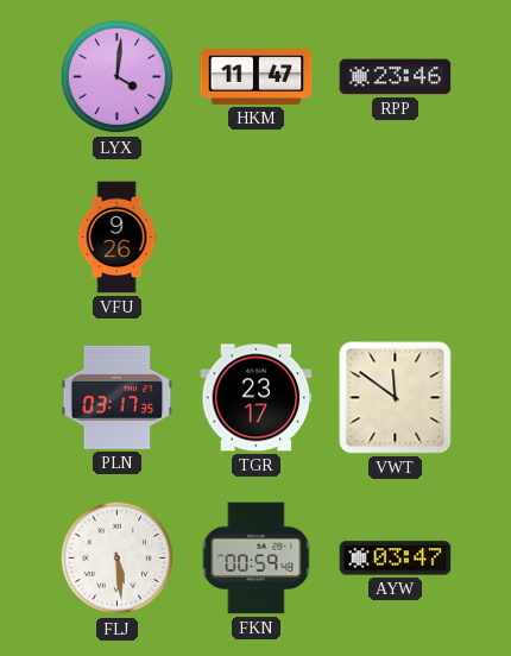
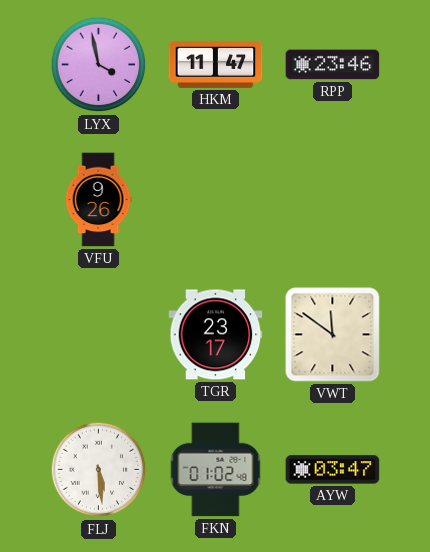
LYX: 4:01 -> 3:58 (99, 65)
PLN: 03:17 -> none (118, 397)
FKN: 00:59 -> 01:02 (216, 470)
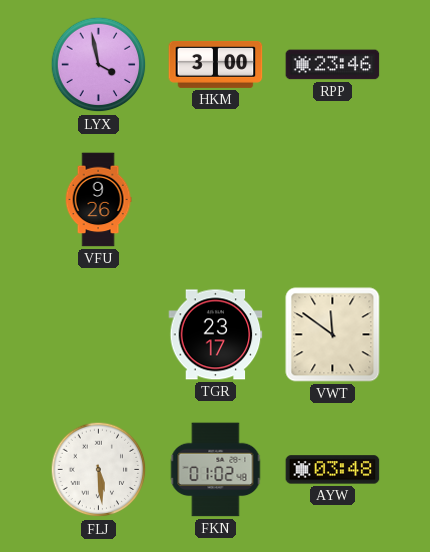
HKM: 11:47 -> 3:00 (216, 64)
AYW: 03:47 -> 03:48 (333, 470)
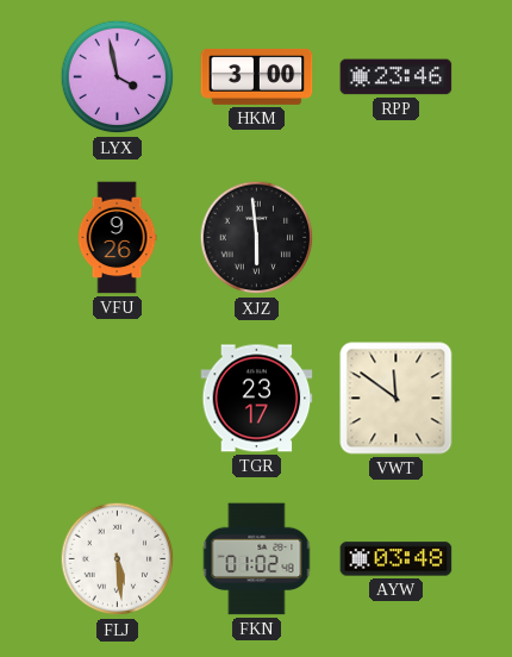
XJZ: none -> 5:59 (257, 238)
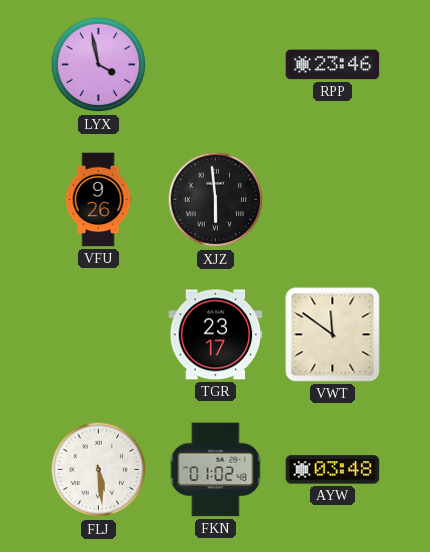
HKM: 3:00 -> none (257, 76)
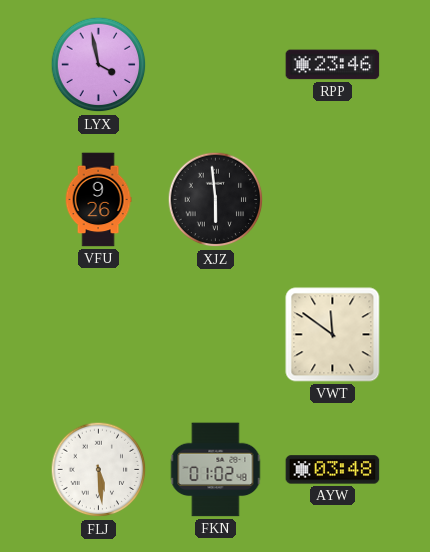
TGR: 23:17 -> none (216, 335)
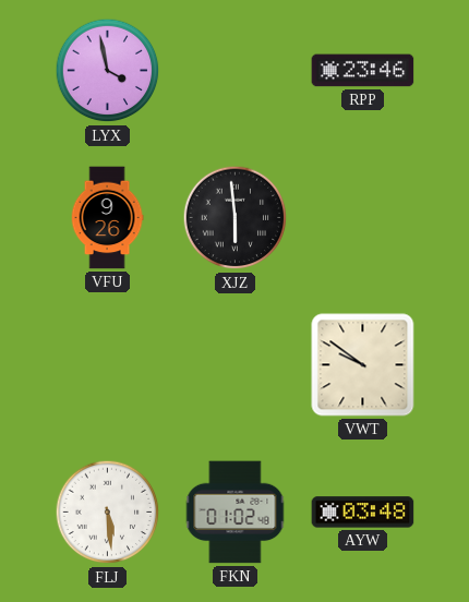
VWT: 11:51 -> 9:51 (363, 365)
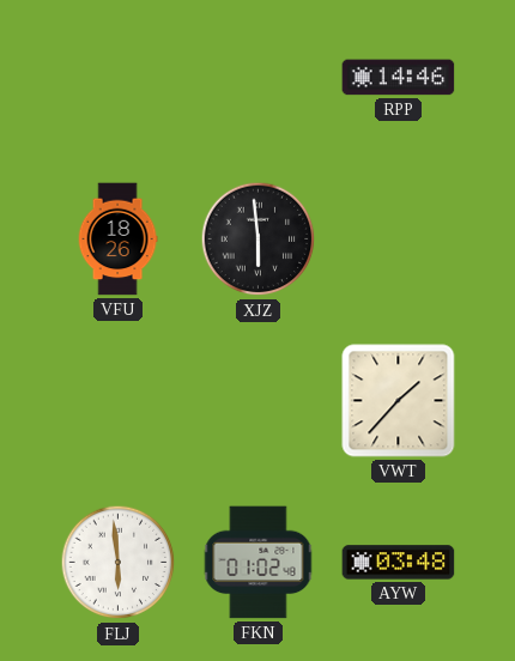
LYX: 3:58 -> none (108, 71)
RPP: 23:46 -> 14:46 (399, 78)
VFU: 9:26 -> 18:26 (117, 239)
VWT: 9:51 -> 1:37 (399, 401)
FLJ: 5:29 -> 5:59 (119, 563)
